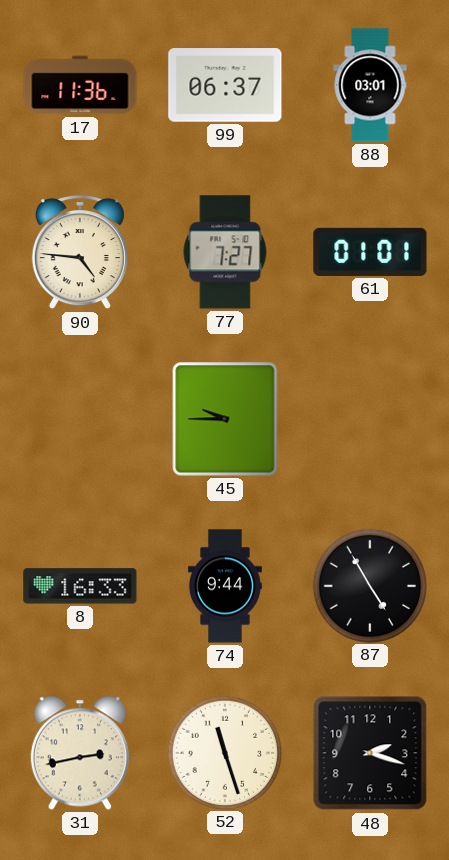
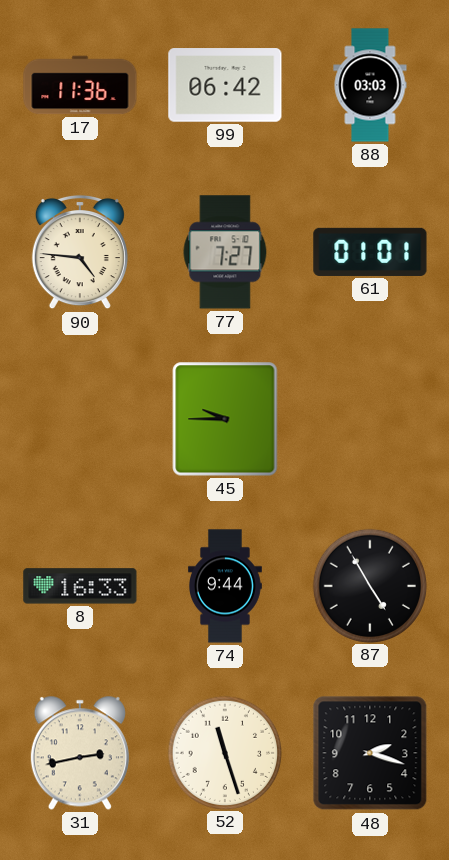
99: 06:37 -> 06:42 (225, 85)
88: 03:01 -> 03:03 (370, 85)
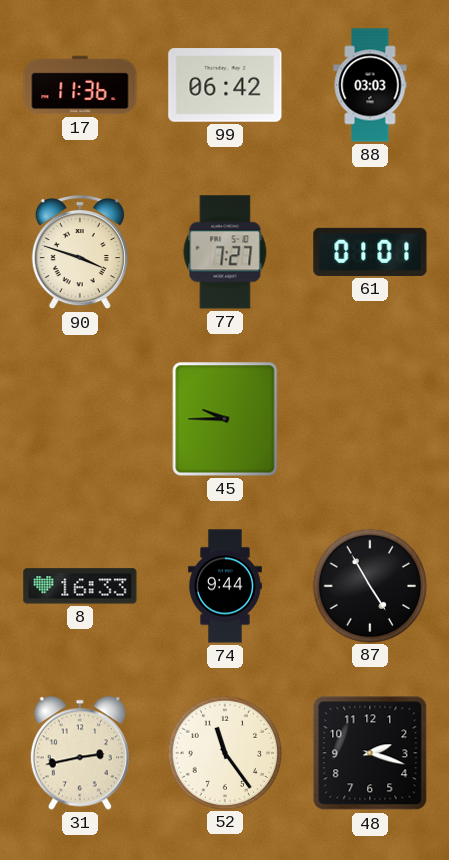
90: 4:46 -> 3:48 (80, 252)
52: 11:27 -> 11:24 (224, 752)
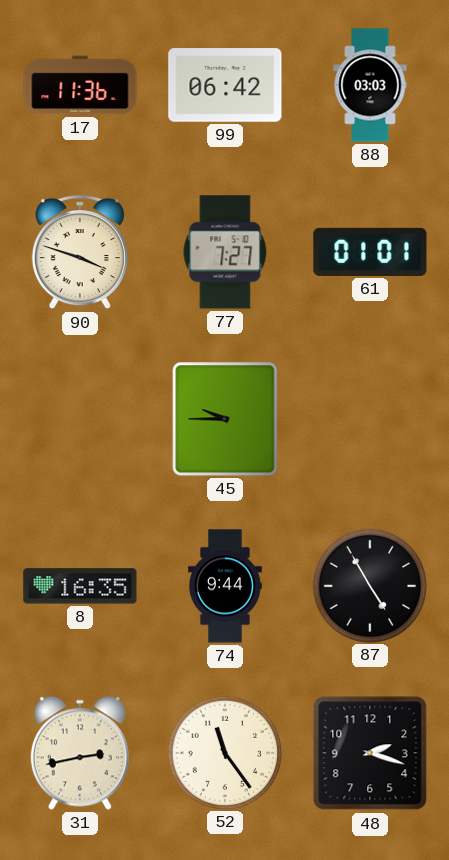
8: 16:33 -> 16:35 (80, 586)
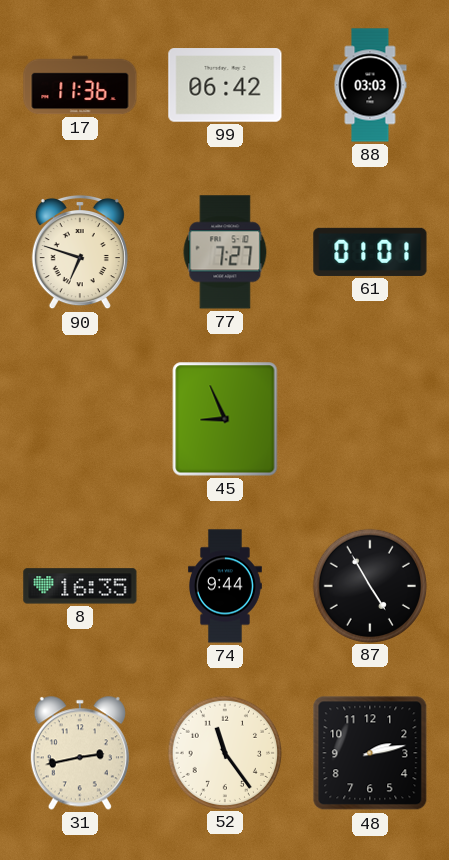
90: 3:48 -> 6:48 (80, 252)
45: 9:45 -> 8:56 (225, 419)
48: 2:18 -> 2:13 (370, 753)
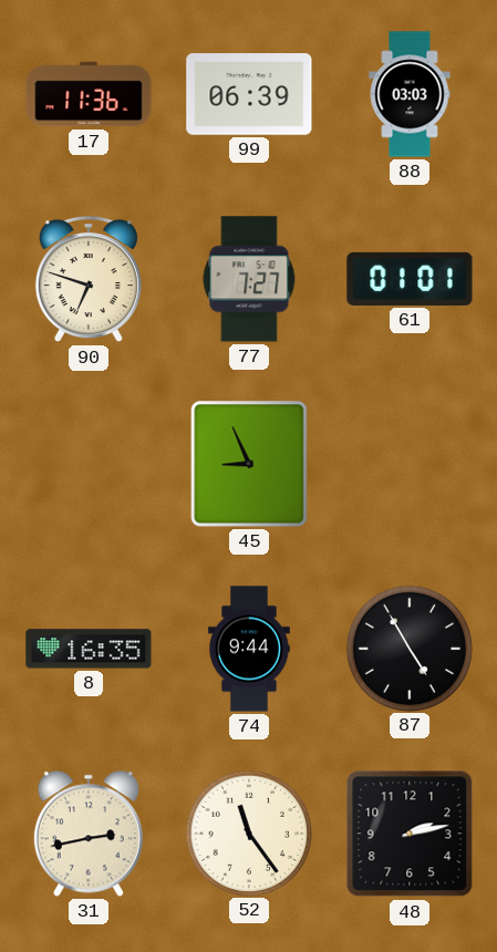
99: 06:42 -> 06:39 (249, 94)
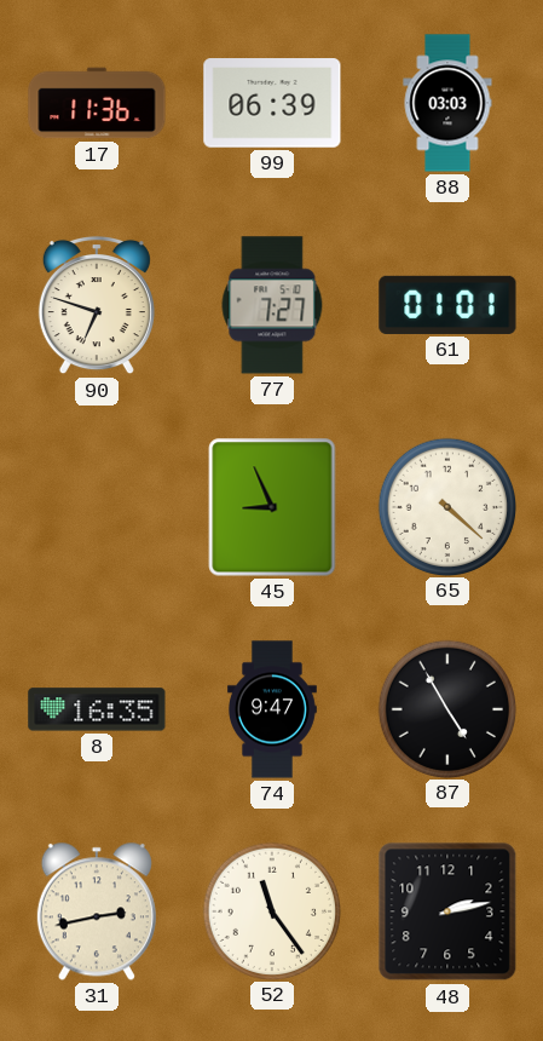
65: none -> 4:22 (446, 506)
74: 9:44 -> 9:47 (273, 709)
